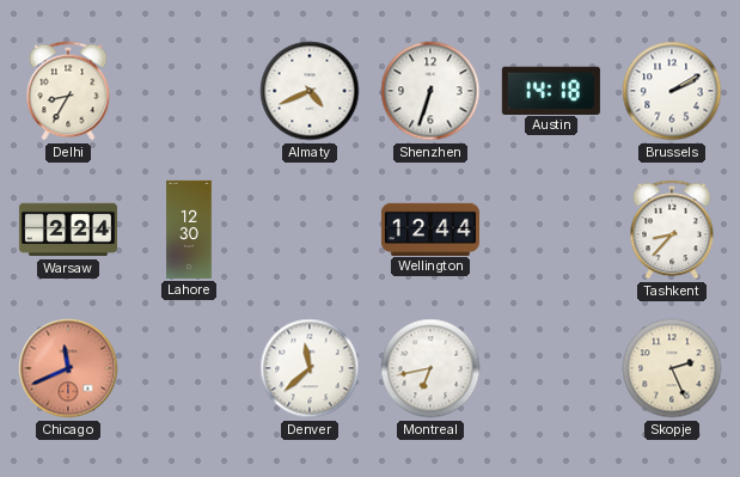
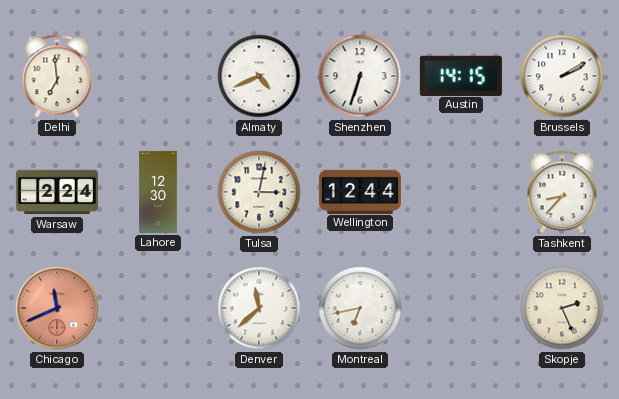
Delhi: 8:35 -> 6:59 (57, 76)
Austin: 14:18 -> 14:15 (461, 75)
Tulsa: none -> 3:02 (259, 192)
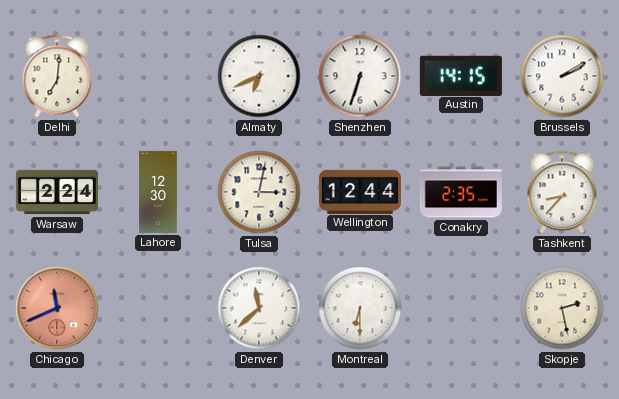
Delhi: 6:59 -> 7:01 (57, 76)
Almaty: 4:41 -> 6:41 (259, 76)
Conakry: none -> 2:35 (461, 192)
Montreal: 6:43 -> 6:30 (360, 308)
Skopje: 2:26 -> 2:28 (562, 308)
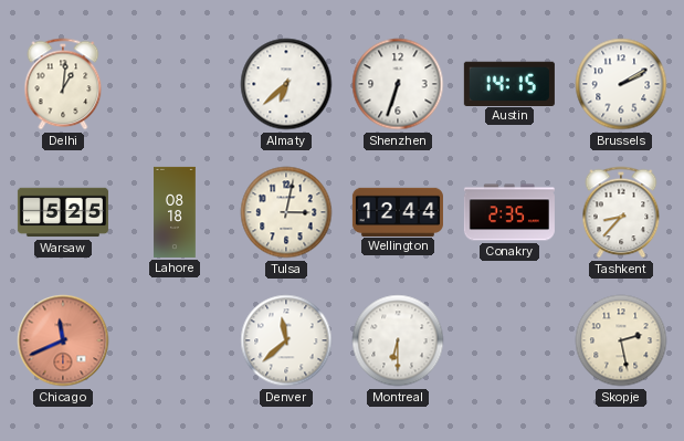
Delhi: 7:01 -> 1:01 (63, 84)
Almaty: 6:41 -> 6:38 (286, 84)
Warsaw: 2:24 -> 5:25 (63, 212)
Lahore: 12:30 -> 08:18 (175, 212)
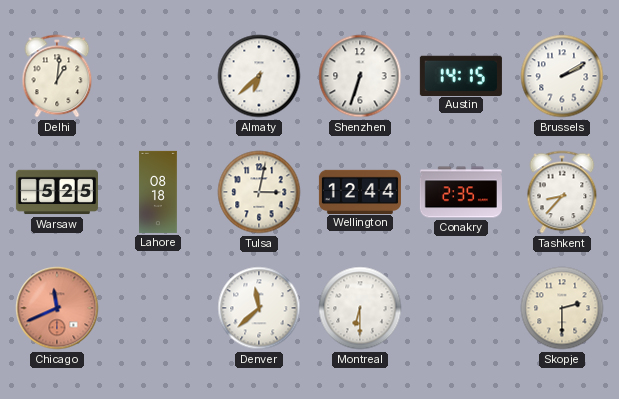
Skopje: 2:28 -> 2:30 (562, 308)
